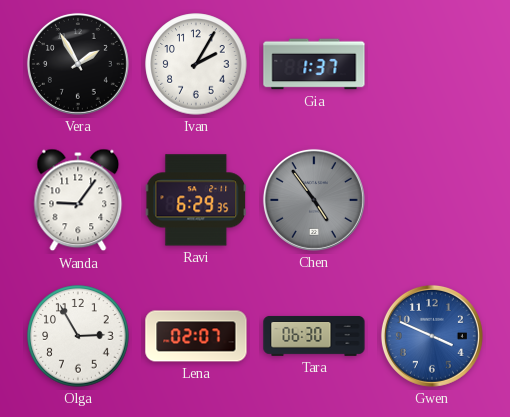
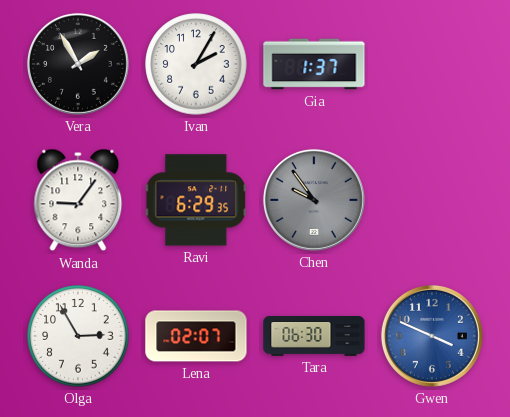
Chen: 4:54 -> 9:54 (314, 200)
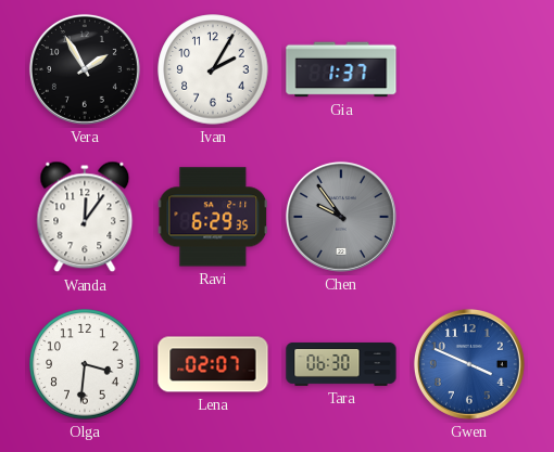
Wanda: 9:06 -> 12:06 (85, 217)
Olga: 2:55 -> 3:31 (85, 364)
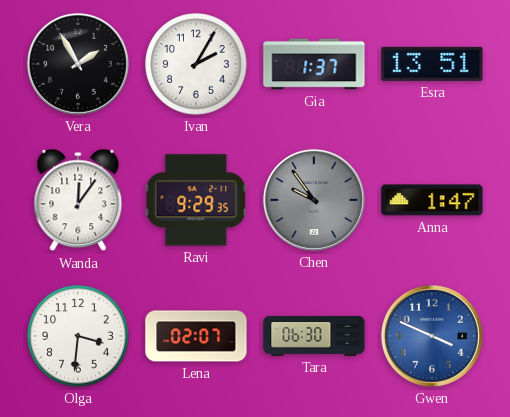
Esra: none -> 13:51 (432, 64)
Ravi: 6:29 -> 9:29 (196, 200)
Anna: none -> 1:47 (432, 200)
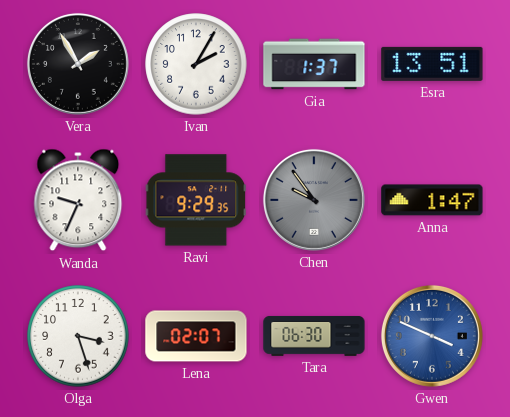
Wanda: 12:06 -> 9:34 (78, 200)
Olga: 3:31 -> 3:27 (78, 336)
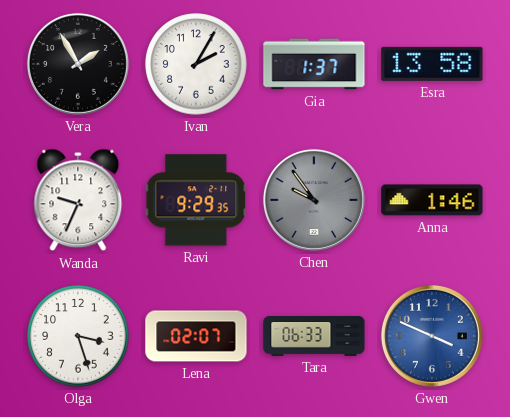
Esra: 13:51 -> 13:58 (432, 64)
Anna: 1:47 -> 1:46 (432, 200)
Tara: 06:30 -> 06:33 (314, 336)
